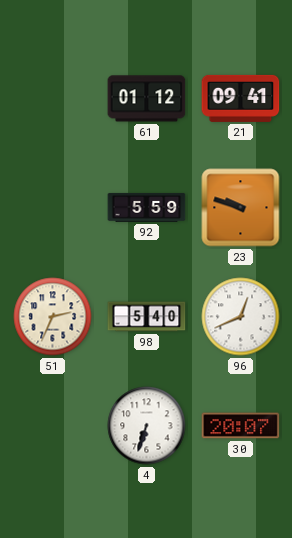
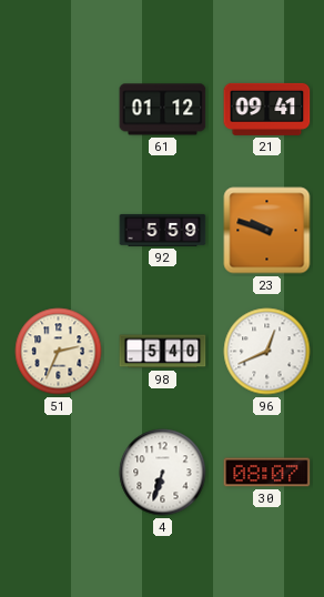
30: 20:07 -> 08:07 (267, 473)
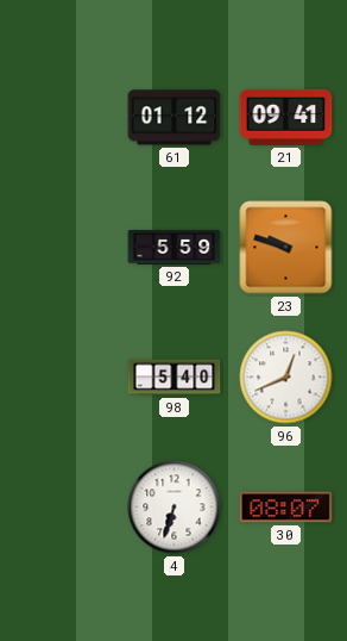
51: 2:34 -> none (59, 352)
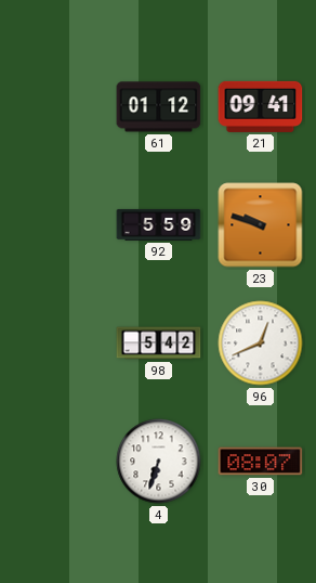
98: 5:40 -> 5:42 (159, 344)
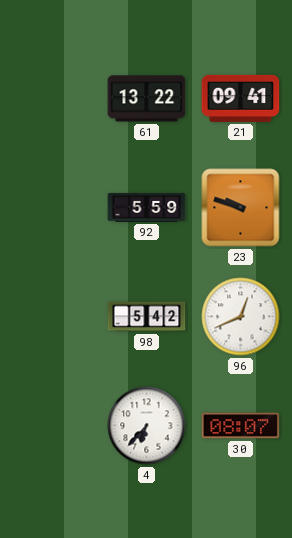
61: 01:12 -> 13:22 (147, 99)
4: 6:33 -> 6:37 (147, 426)
